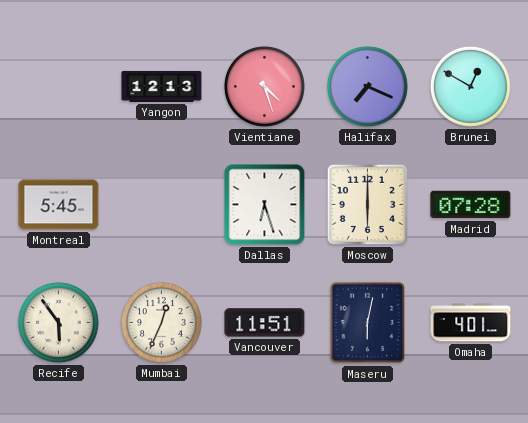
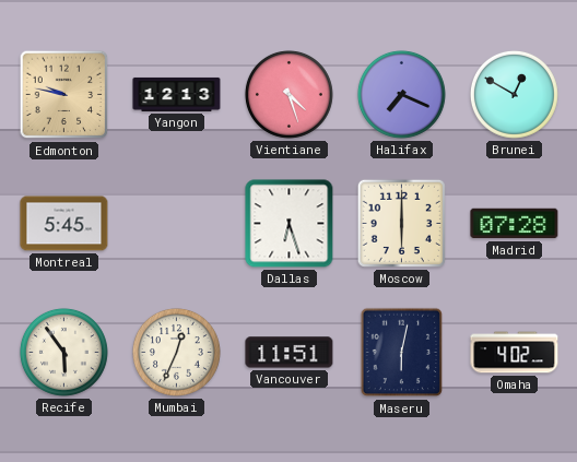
Edmonton: none -> 9:47 (64, 95)
Omaha: 4:01 -> 4:02 (515, 353)
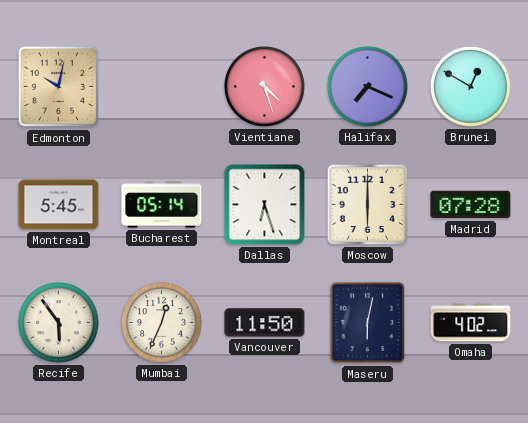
Edmonton: 9:47 -> 10:02 (59, 87)
Yangon: 12:13 -> none (177, 94)
Bucharest: none -> 05:14 (162, 205)
Vancouver: 11:51 -> 11:50 (265, 323)
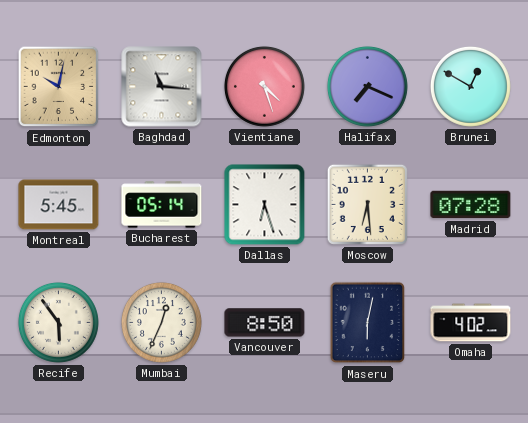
Baghdad: none -> 11:16 (162, 87)
Moscow: 6:00 -> 6:29 (367, 204)
Vancouver: 11:50 -> 8:50 (265, 323)
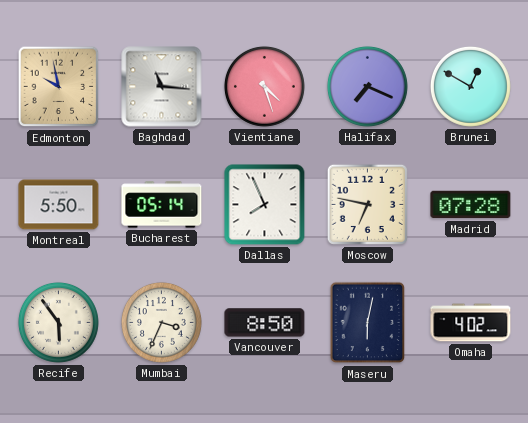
Edmonton: 10:02 -> 9:58 (59, 87)
Montreal: 5:45 -> 5:50 (59, 205)
Dallas: 6:27 -> 7:56 (265, 205)
Moscow: 6:29 -> 6:47 (367, 204)
Mumbai: 12:34 -> 3:34 (161, 322)
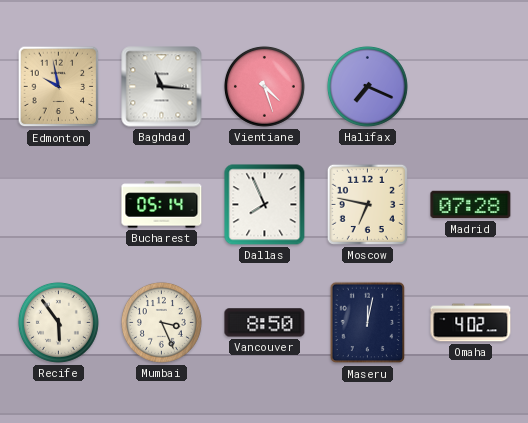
Brunei: 12:50 -> none (470, 86)
Montreal: 5:50 -> none (59, 205)
Mumbai: 3:34 -> 3:26 (161, 322)
Maseru: 6:02 -> 12:02 (368, 323)
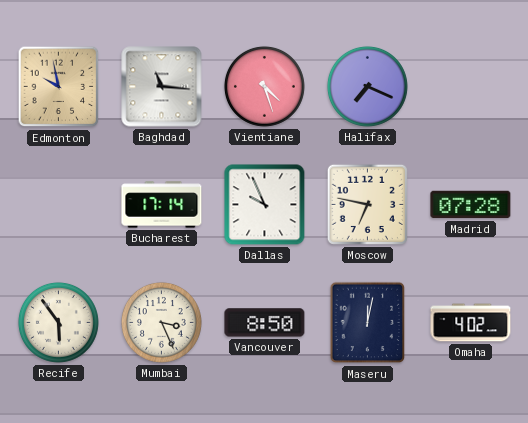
Bucharest: 05:14 -> 17:14 (162, 205)
Dallas: 7:56 -> 9:56 (265, 205)
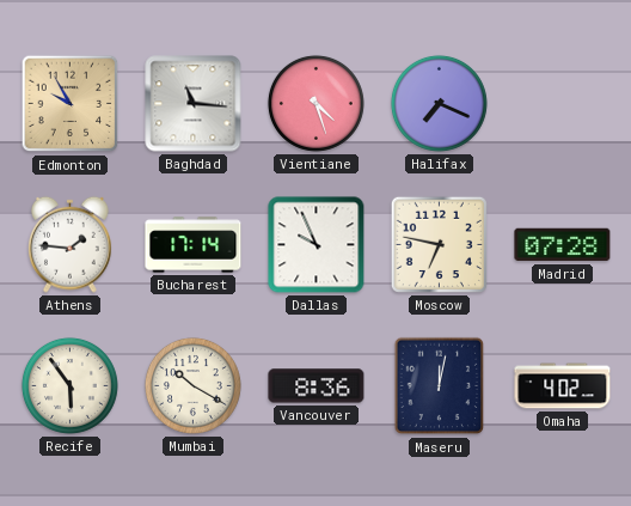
Edmonton: 9:58 -> 9:55 (71, 104)
Athens: none -> 1:46 (71, 244)
Mumbai: 3:26 -> 10:20 (192, 385)
Vancouver: 8:50 -> 8:36 (317, 386)
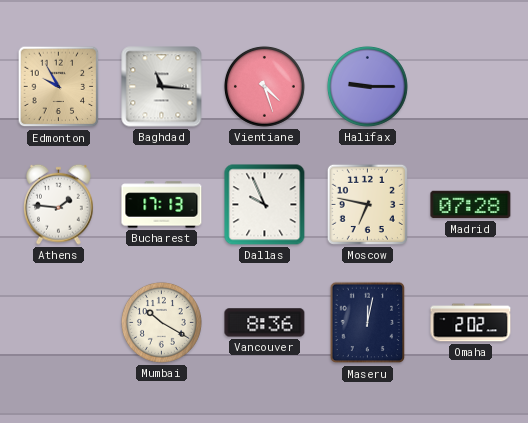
Halifax: 7:19 -> 9:15 (367, 86)
Bucharest: 17:14 -> 17:13 (162, 205)
Recife: 5:54 -> none (69, 385)
Omaha: 4:02 -> 2:02 (471, 323)
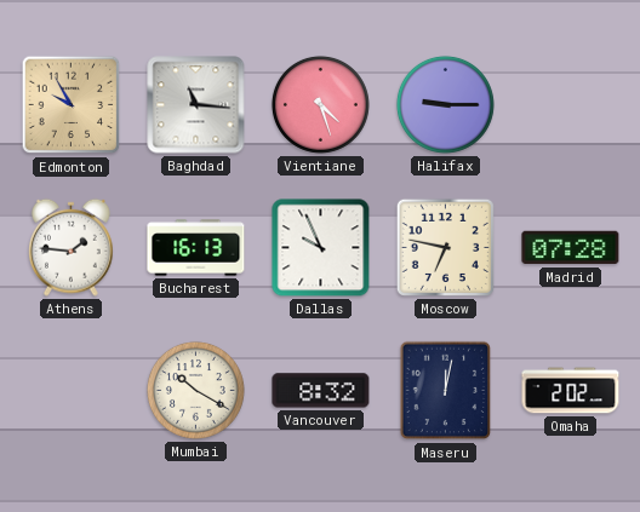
Bucharest: 17:13 -> 16:13 (196, 248)
Vancouver: 8:36 -> 8:32 (321, 391)
